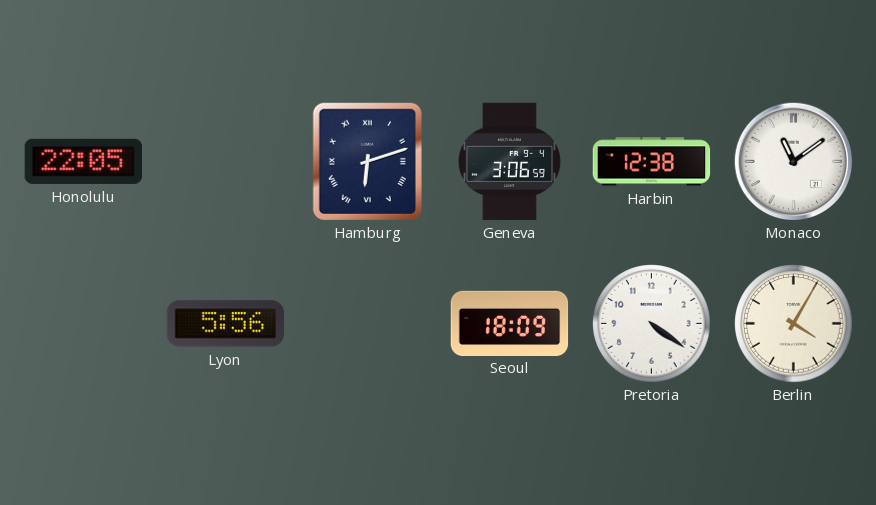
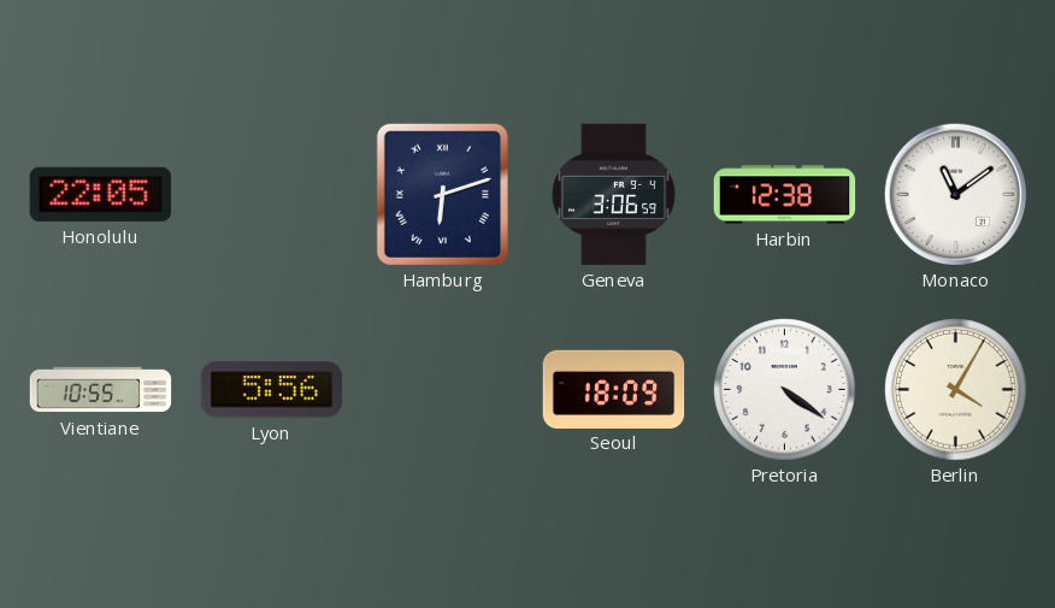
Vientiane: none -> 10:55 (101, 390)
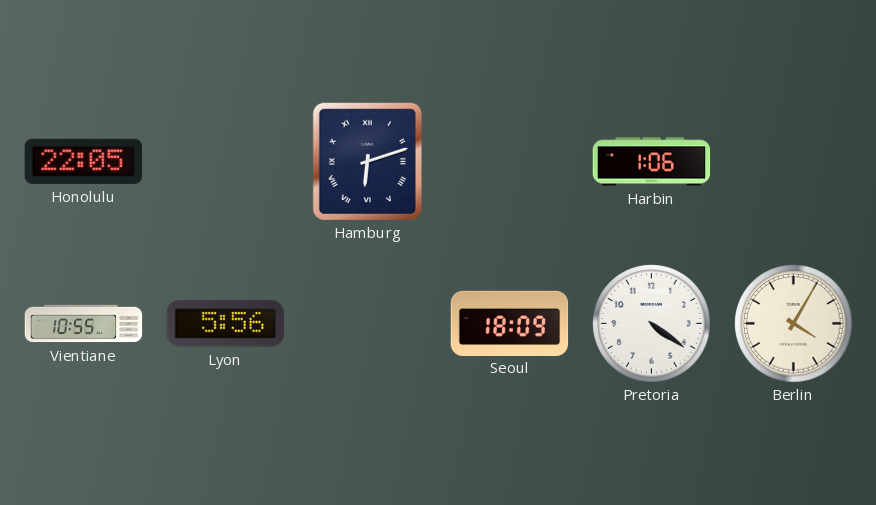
Geneva: 3:06 -> none (613, 195)
Harbin: 12:38 -> 1:06 (652, 162)
Monaco: 11:09 -> none (955, 194)
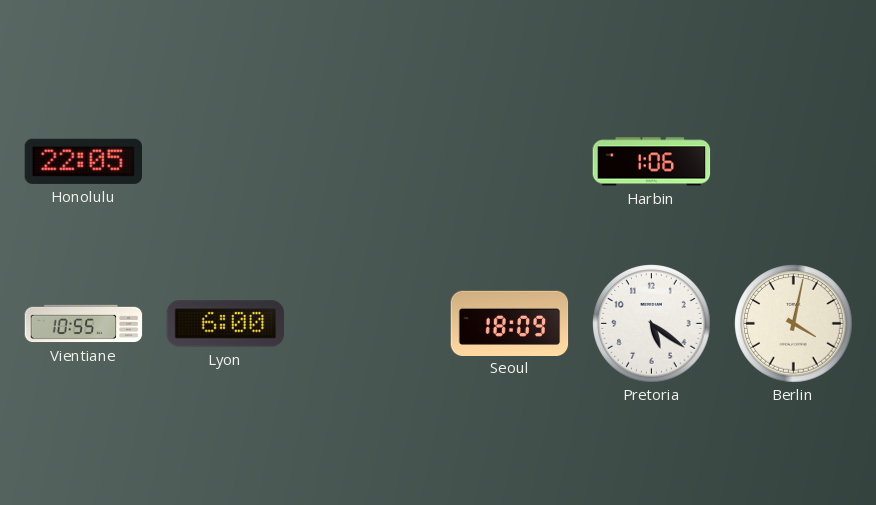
Hamburg: 6:12 -> none (367, 161)
Lyon: 5:56 -> 6:00 (226, 324)
Pretoria: 4:21 -> 5:21 (652, 324)
Berlin: 4:05 -> 4:02 (794, 324)
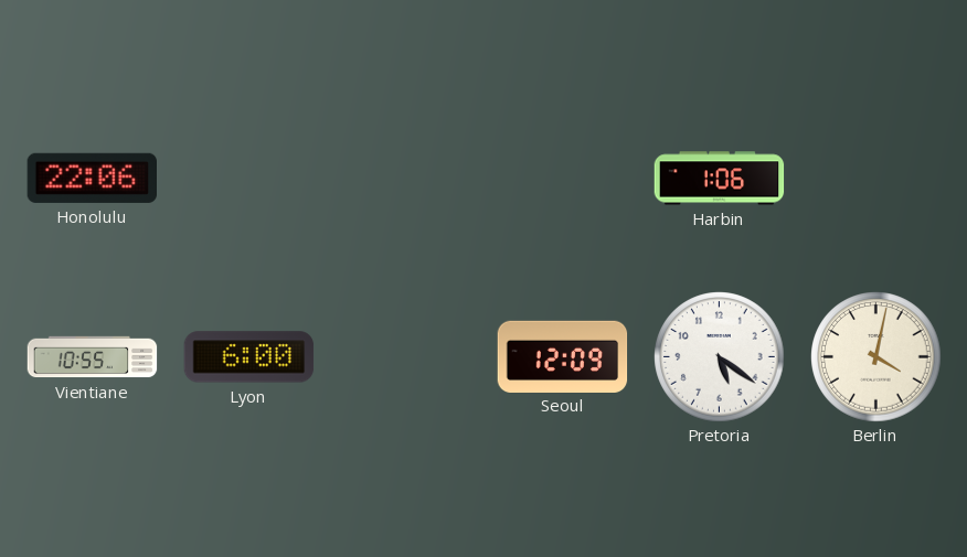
Honolulu: 22:05 -> 22:06 (93, 178)
Seoul: 18:09 -> 12:09 (563, 356)
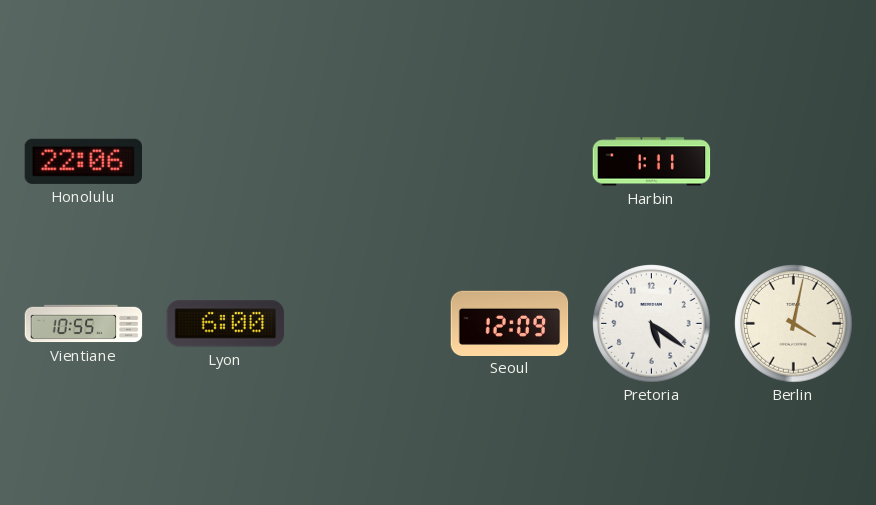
Harbin: 1:06 -> 1:11 (652, 162)
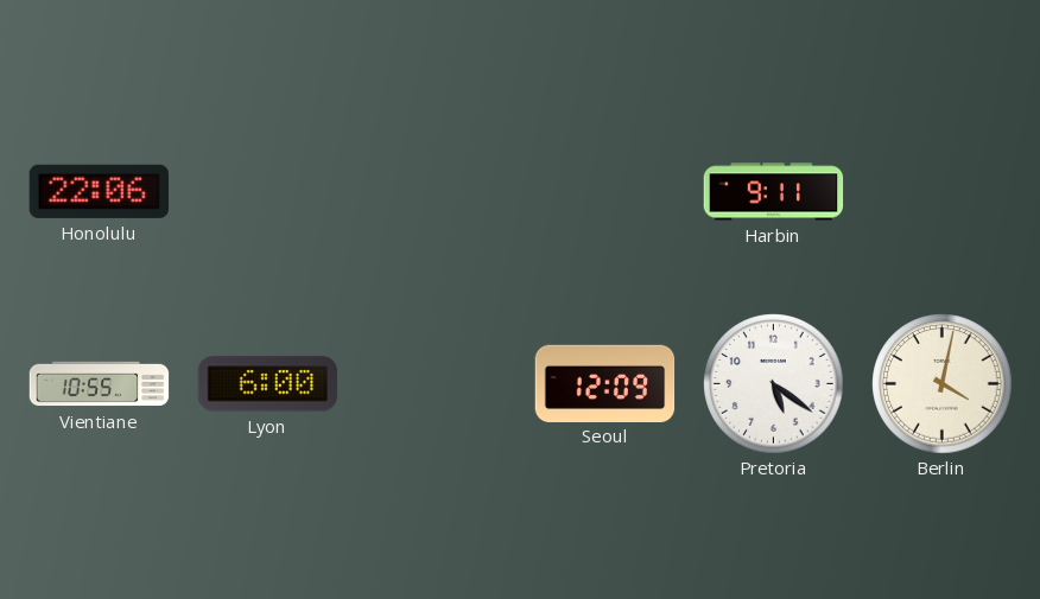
Harbin: 1:11 -> 9:11 (774, 192)
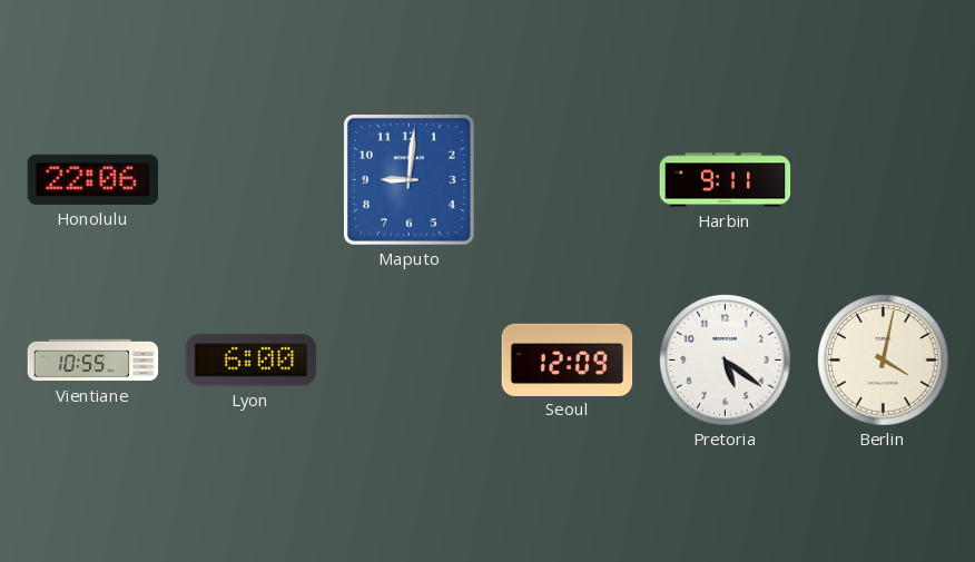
Maputo: none -> 9:01 (408, 179)
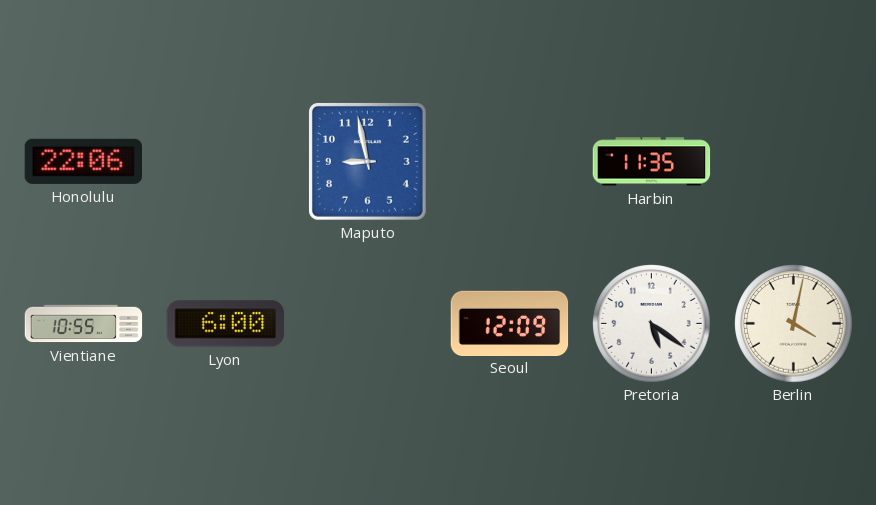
Maputo: 9:01 -> 8:58 (367, 161)
Harbin: 9:11 -> 11:35 (652, 162)
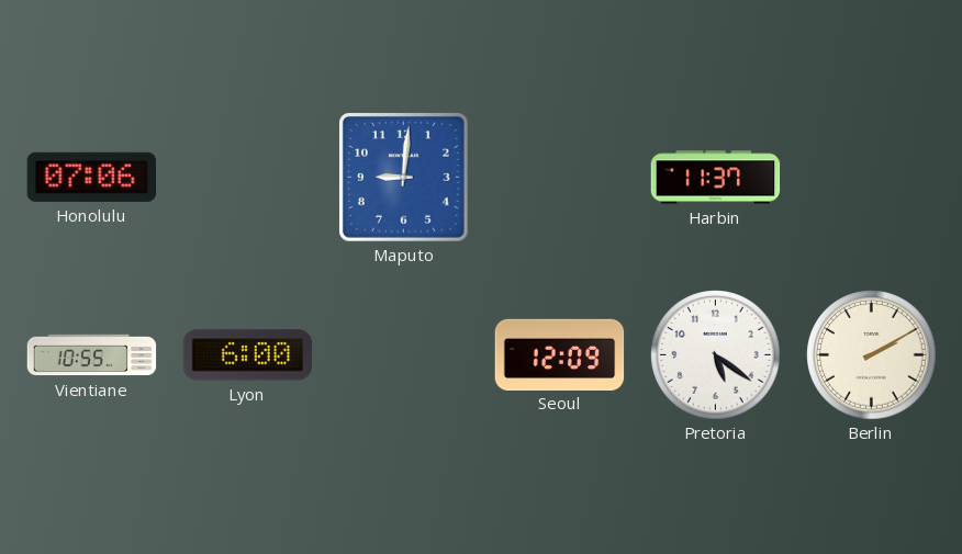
Honolulu: 22:06 -> 07:06 (92, 177)
Maputo: 8:58 -> 9:01 (403, 177)
Harbin: 11:35 -> 11:37 (716, 178)
Berlin: 4:02 -> 2:10 (872, 355)
